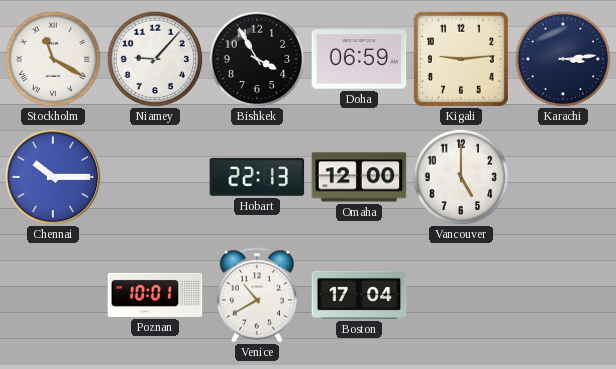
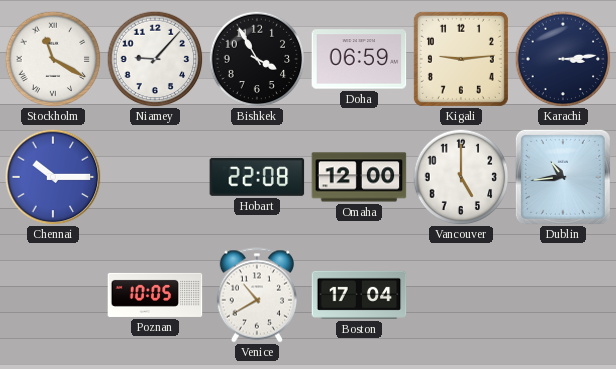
Hobart: 22:13 -> 22:08 (257, 177)
Dublin: none -> 10:44 (563, 177)
Poznan: 10:01 -> 10:05 (155, 295)
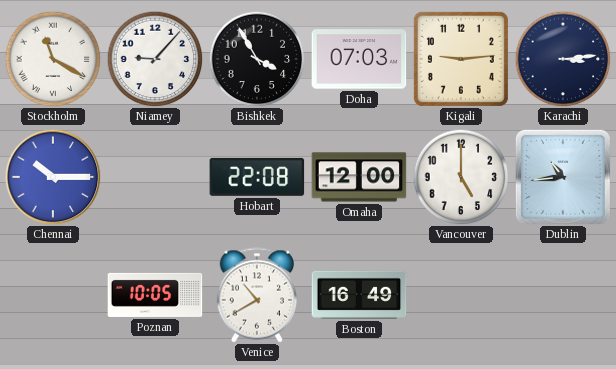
Doha: 06:59 -> 07:03 (359, 59)
Boston: 17:04 -> 16:49 (359, 295)
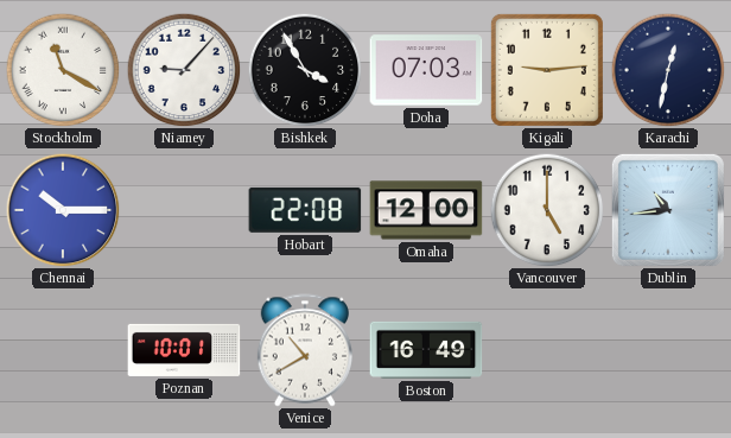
Karachi: 3:14 -> 12:32 (668, 70)
Poznan: 10:05 -> 10:01 (184, 350)
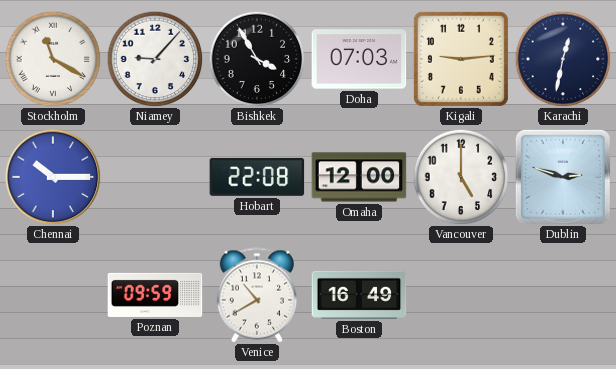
Dublin: 10:44 -> 2:48 (563, 177)
Poznan: 10:01 -> 09:59 (155, 295)
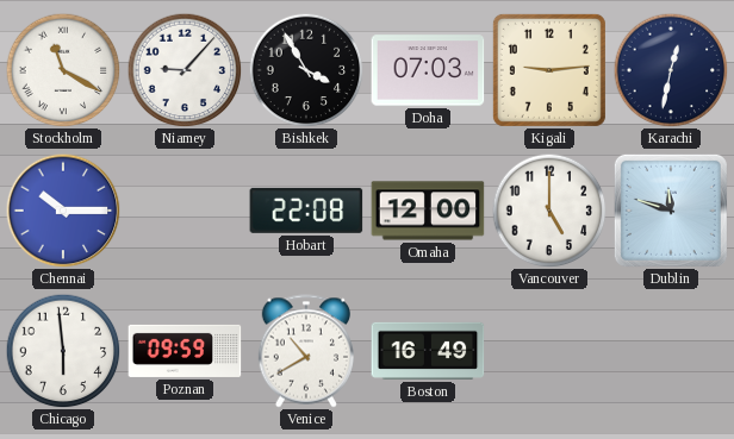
Dublin: 2:48 -> 11:48 (671, 211)
Chicago: none -> 5:59 (63, 351)
